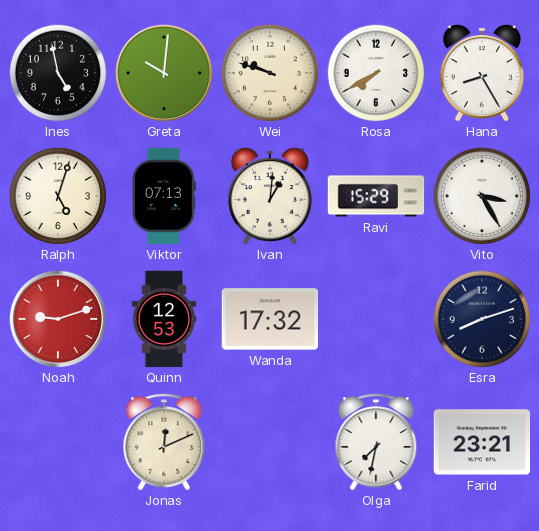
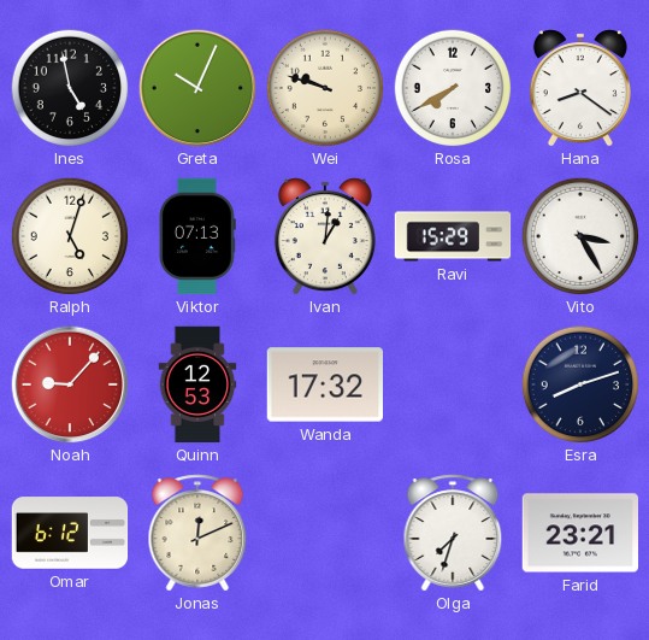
Greta: 10:01 -> 10:04 (197, 88)
Hana: 8:25 -> 8:21 (580, 88)
Noah: 9:12 -> 9:07 (70, 384)
Omar: none -> 6:12 (70, 533)
Olga: 7:32 -> 7:33 (453, 533)
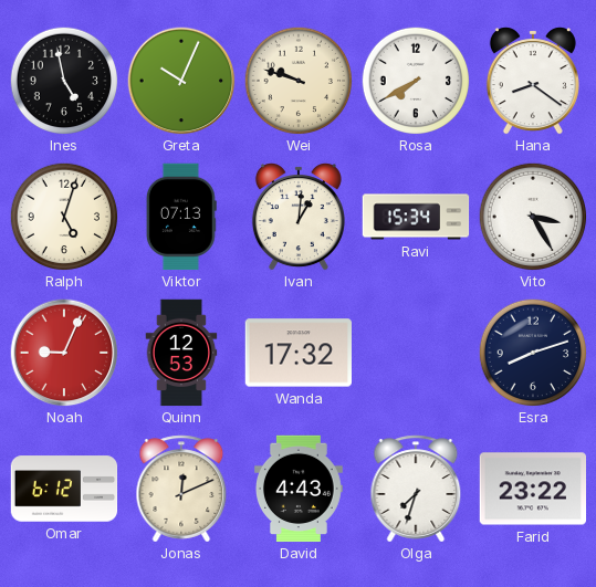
Ravi: 15:29 -> 15:34 (416, 217)
Noah: 9:07 -> 9:04 (64, 353)
David: none -> 4:43 (300, 489)
Farid: 23:21 -> 23:22 (533, 489)
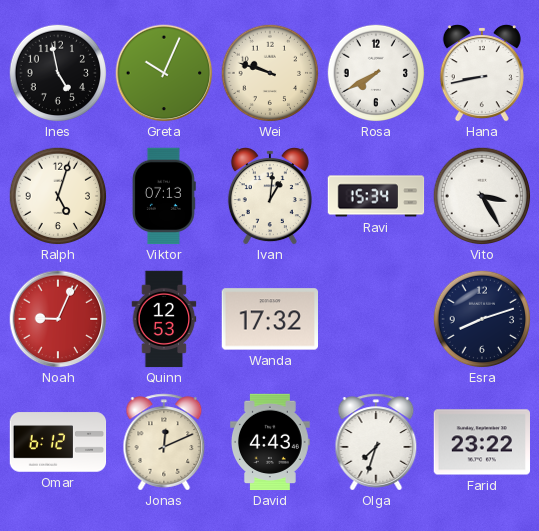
Hana: 8:21 -> 8:43 (482, 73)
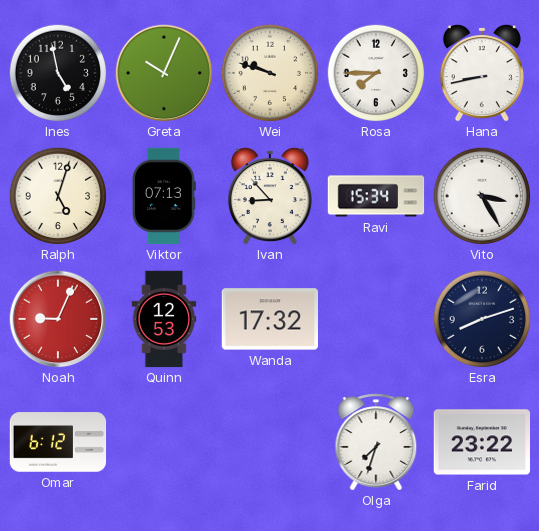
Rosa: 7:40 -> 7:45 (376, 73)
Ivan: 1:01 -> 8:53 (270, 196)
Jonas: 12:11 -> none (164, 442)
David: 4:43 -> none (271, 442)
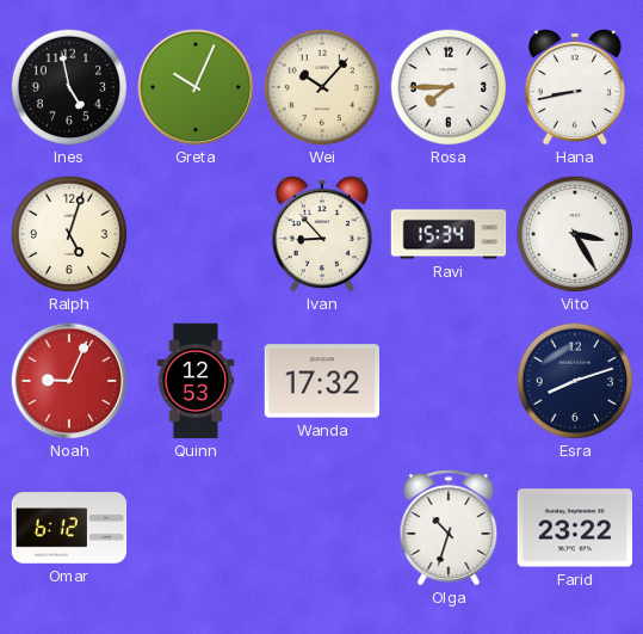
Wei: 9:48 -> 10:07 (322, 87)
Viktor: 07:13 -> none (164, 196)
Olga: 7:33 -> 10:33 (449, 528)
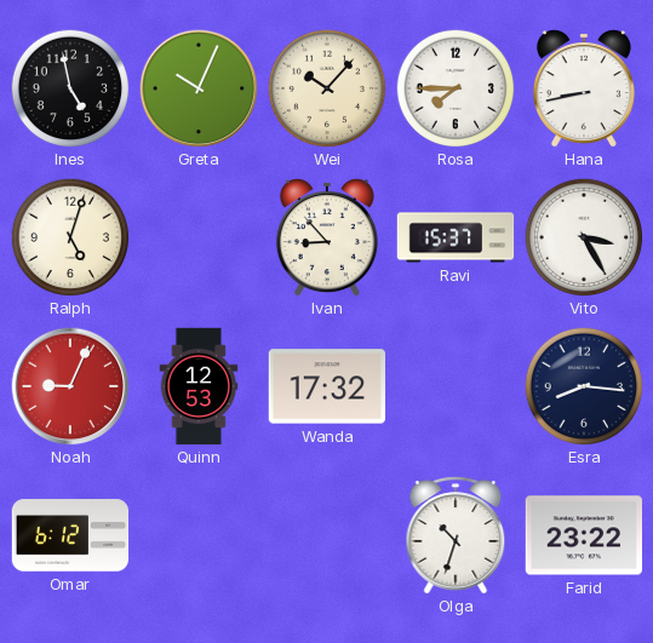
Ravi: 15:34 -> 15:37 (456, 237)
Esra: 8:12 -> 8:16 (584, 386)
